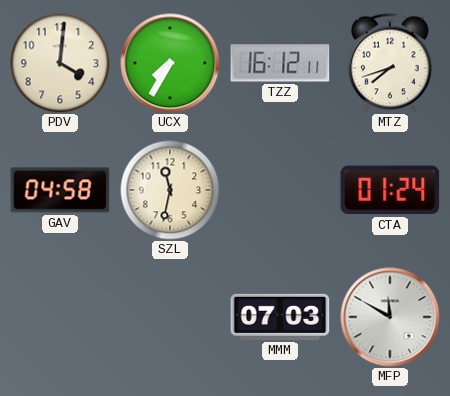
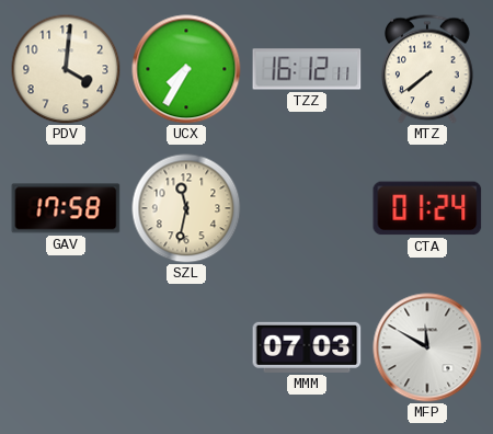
MTZ: 7:42 -> 7:39 (427, 69)
GAV: 04:58 -> 17:58 (66, 208)
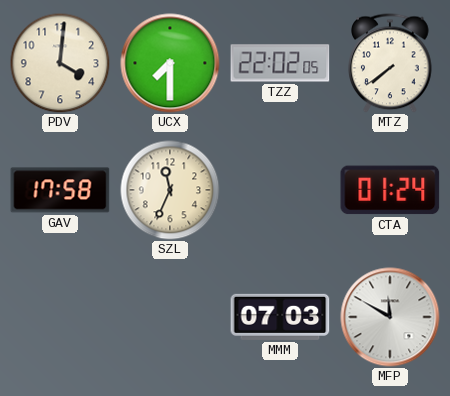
UCX: 7:35 -> 7:30 (170, 63)
TZZ: 16:12 -> 22:02 (280, 63)
SZL: 11:32 -> 11:34 (170, 190)
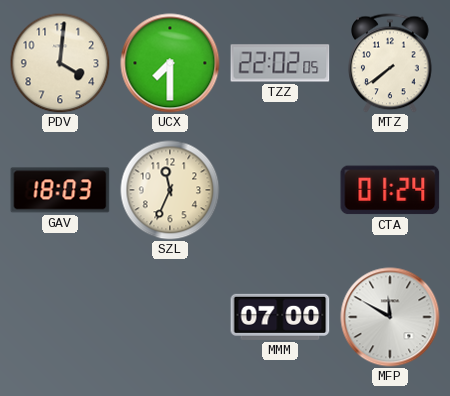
GAV: 17:58 -> 18:03 (60, 190)
MMM: 07:03 -> 07:00 (280, 317)
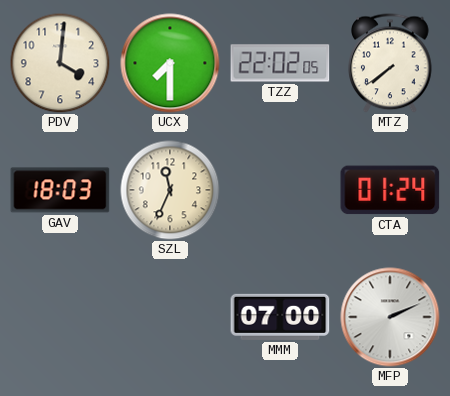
MFP: 11:50 -> 2:11 (390, 317)
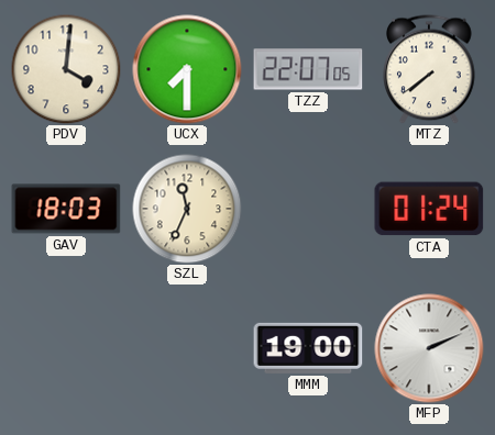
TZZ: 22:02 -> 22:07 (308, 69)
MMM: 07:00 -> 19:00 (308, 348)
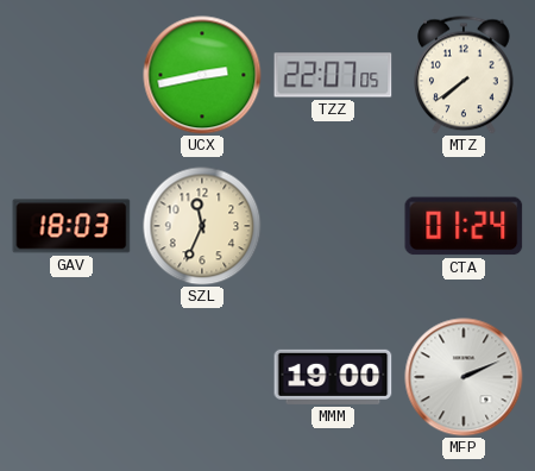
PDV: 4:01 -> none (66, 69)
UCX: 7:30 -> 2:43 (202, 75)
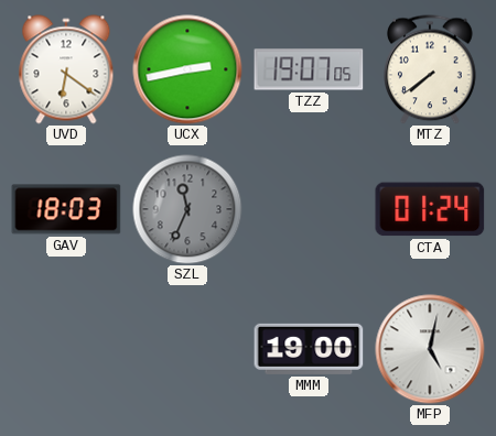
UVD: none -> 6:21 (66, 69)
TZZ: 22:07 -> 19:07 (309, 69)
SZL dial: cream -> grey (187, 209)
MFP: 2:11 -> 5:02 (430, 349)
